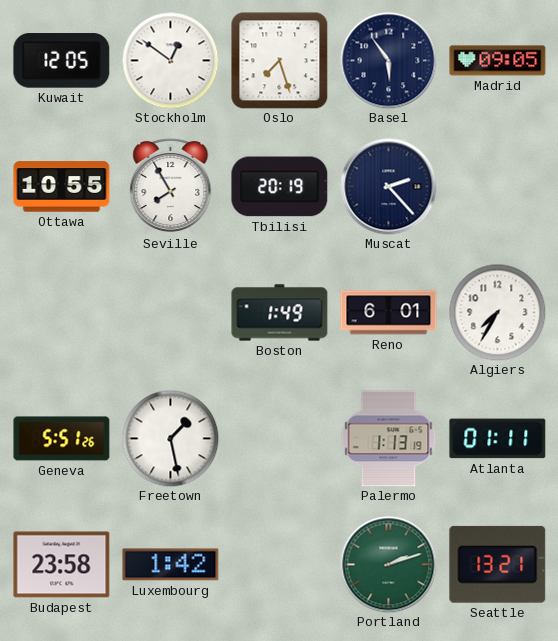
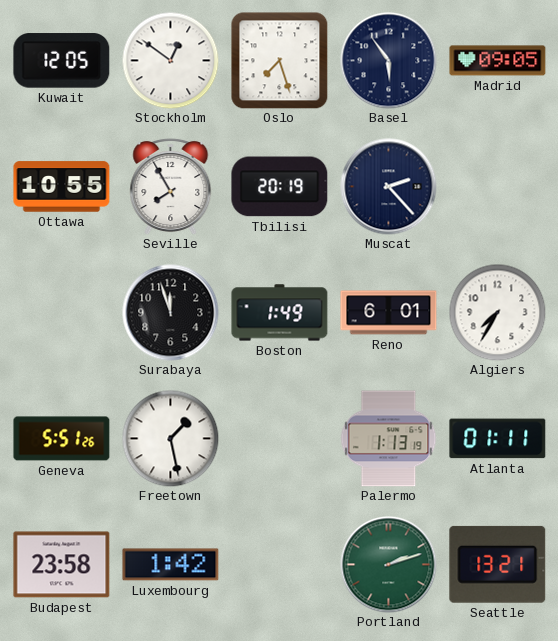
Surabaya: none -> 11:57 (171, 313)
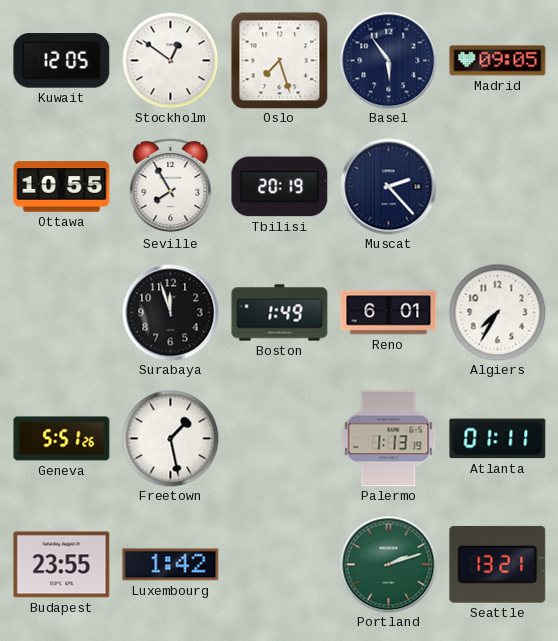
Budapest: 23:58 -> 23:55 (62, 565)
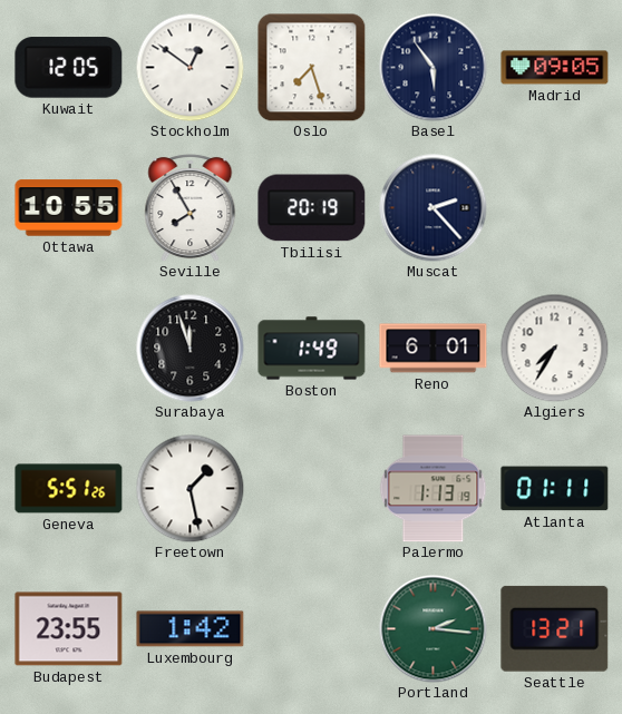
Portland: 2:12 -> 2:16 (434, 629)
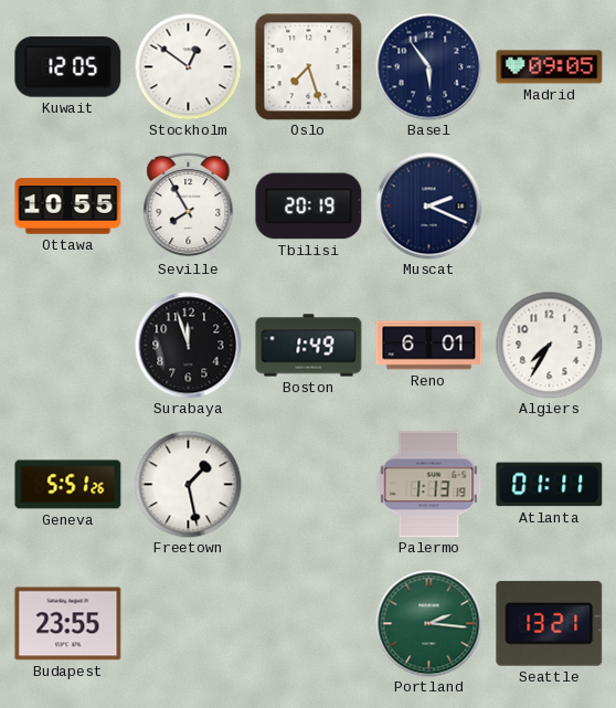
Muscat: 2:23 -> 2:19 (429, 207)
Luxembourg: 1:42 -> none (191, 629)
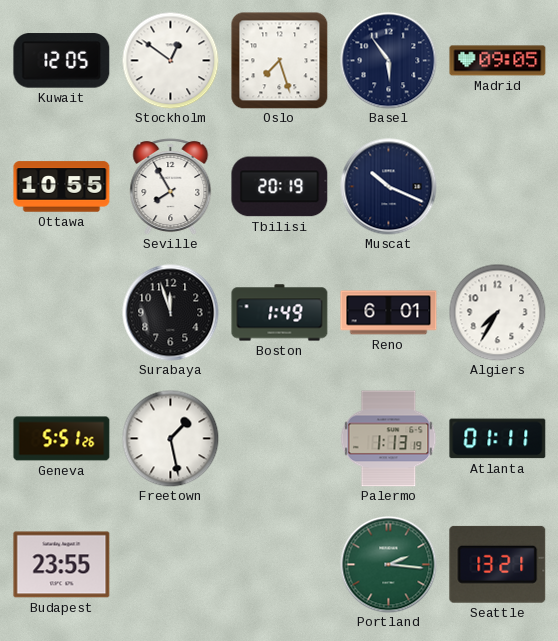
Muscat: 2:19 -> 10:19 (389, 187)
